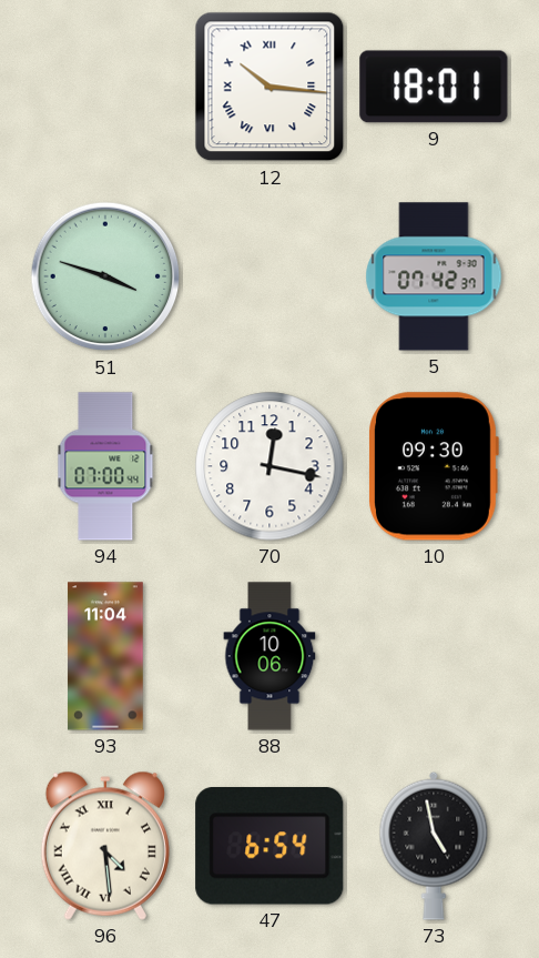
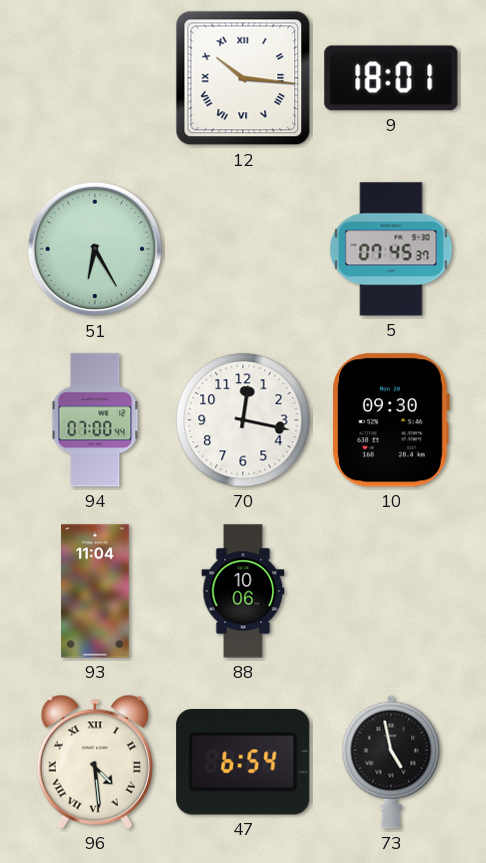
51: 3:48 -> 6:25 (95, 249)
5: 07:42 -> 07:45 (391, 249)
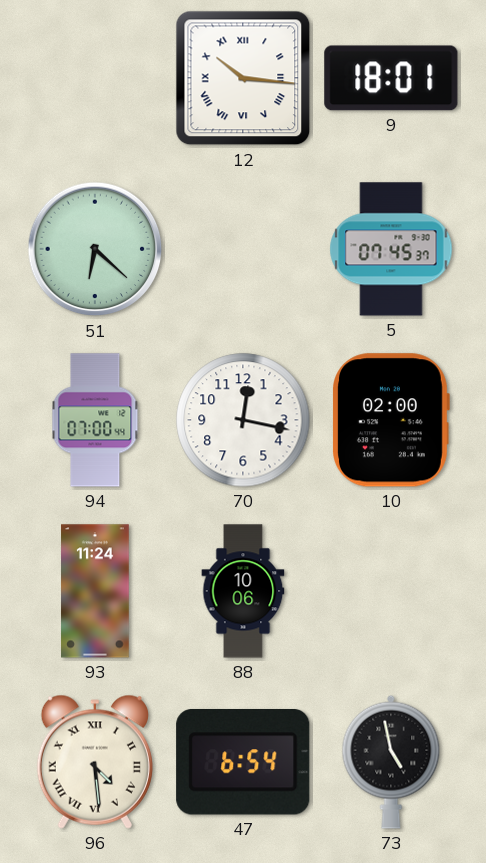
51: 6:25 -> 6:22 (95, 249)
10: 09:30 -> 02:00 (391, 420)
93: 11:04 -> 11:24 (95, 591)
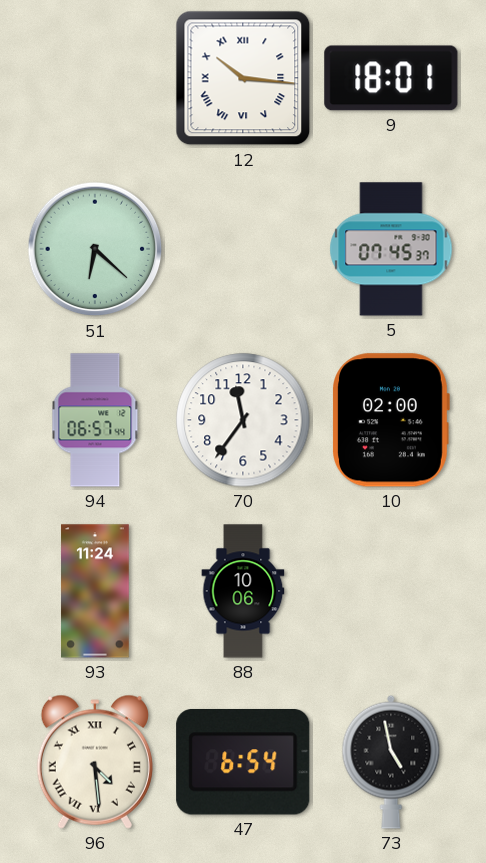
94: 07:00 -> 06:57 (95, 420)
70: 12:17 -> 11:36 (243, 420)
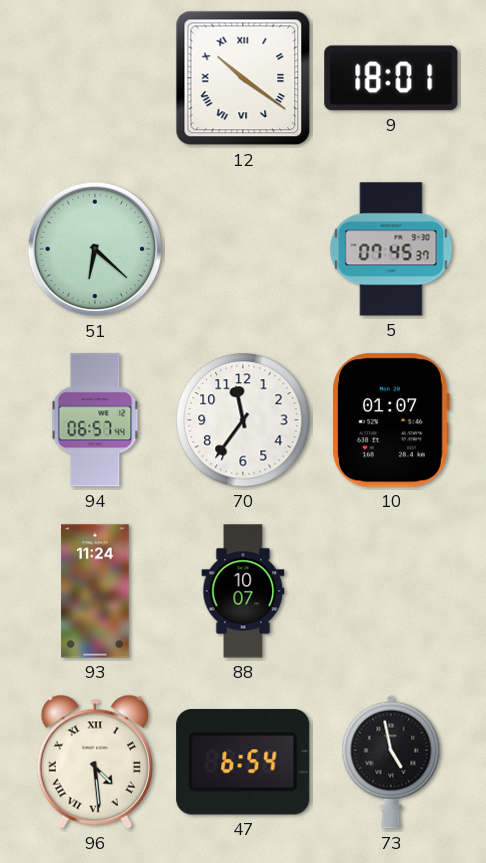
12: 10:16 -> 10:21 (243, 78)
10: 02:00 -> 01:07 (391, 420)
88: 10:06 -> 10:07 (243, 591)
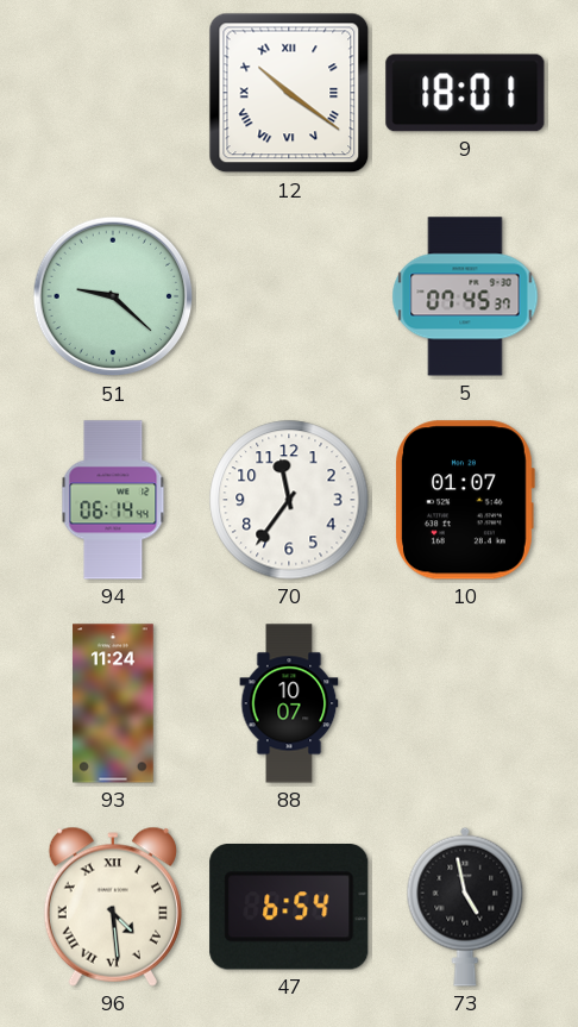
51: 6:22 -> 9:22 (113, 296)
94: 06:57 -> 06:14 (113, 500)
